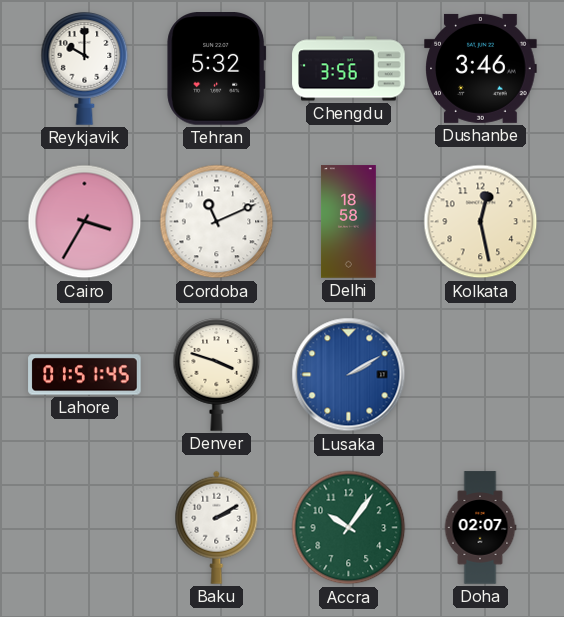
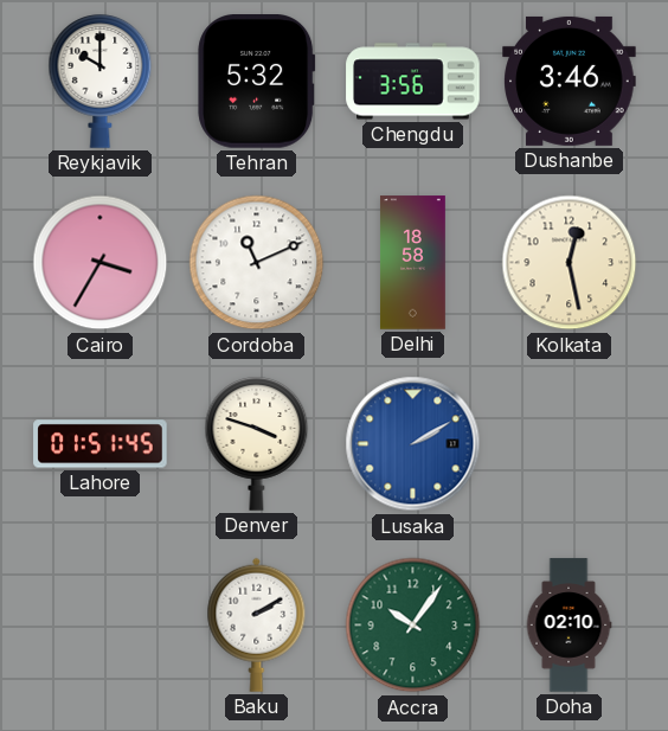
Doha: 02:07 -> 02:10 (569, 626)
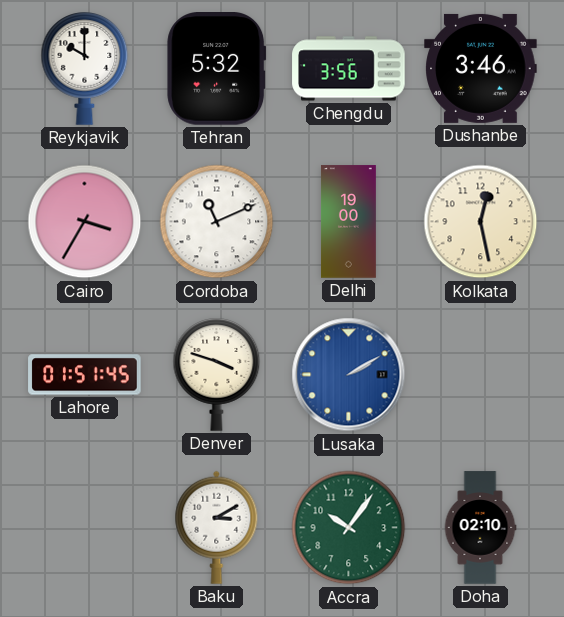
Delhi: 18:58 -> 19:00 (348, 222)
Baku: 2:10 -> 3:10 (217, 527)
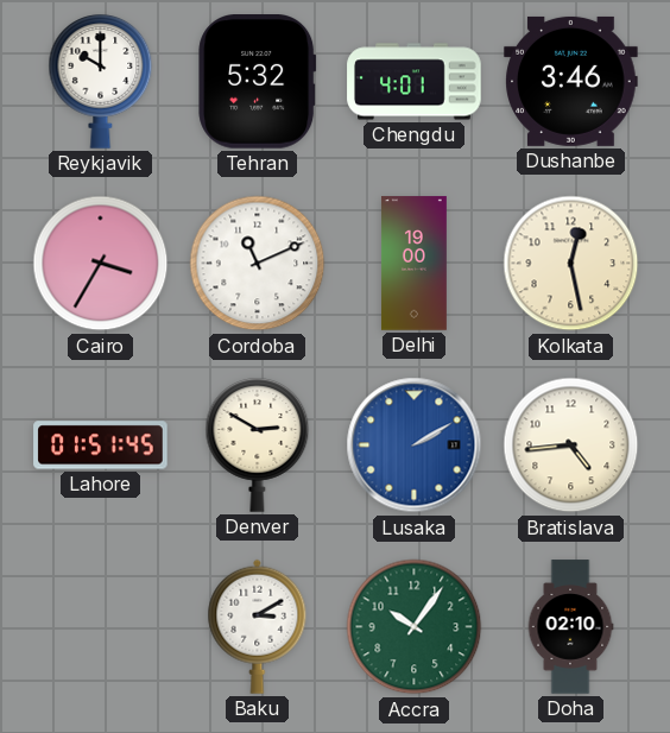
Chengdu: 3:56 -> 4:01 (415, 82)
Denver: 3:48 -> 2:50 (258, 446)
Bratislava: none -> 4:44 (571, 446)
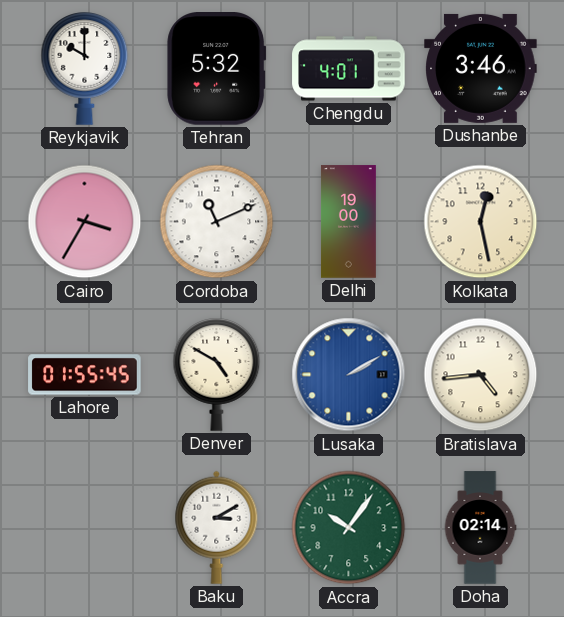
Lahore: 01:51 -> 01:55 (85, 375)
Denver: 2:50 -> 4:50 (217, 375)
Doha: 02:10 -> 02:14 (480, 528)
